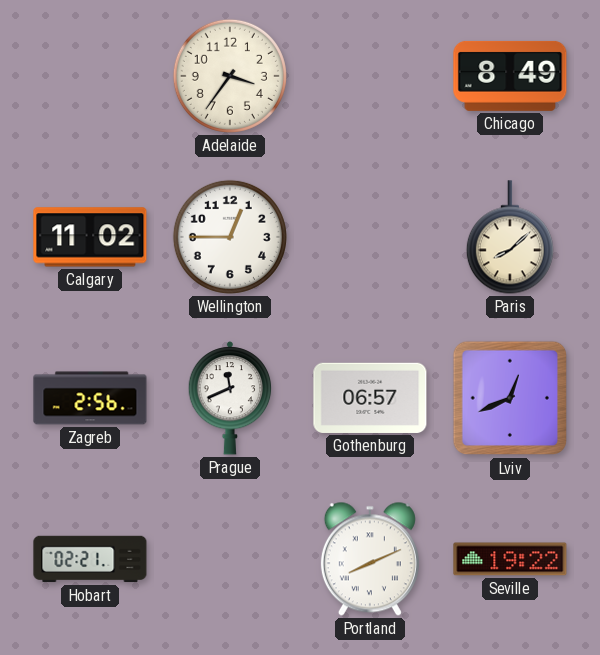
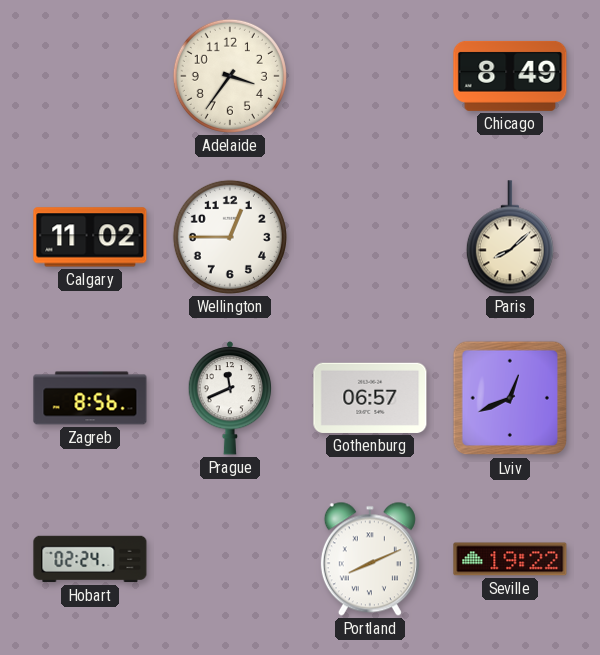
Zagreb: 2:56 -> 8:56 (90, 398)
Hobart: 02:21 -> 02:24 (90, 559)
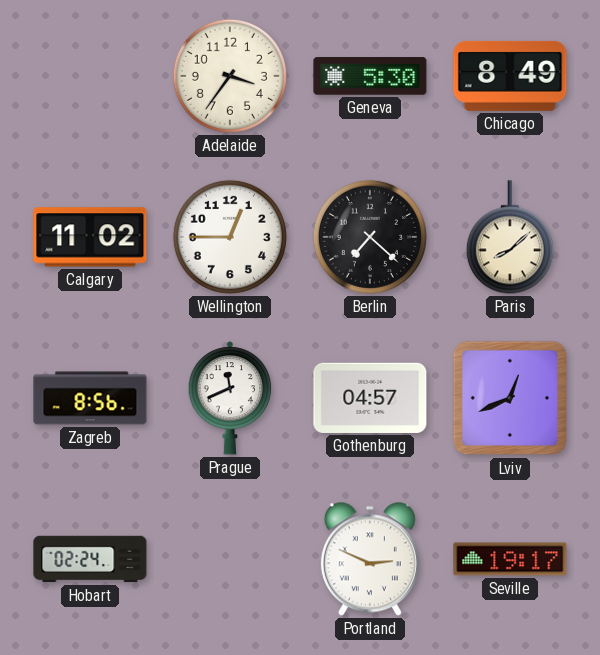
Geneva: none -> 5:30 (370, 76)
Berlin: none -> 7:22 (370, 237)
Gothenburg: 06:57 -> 04:57 (370, 398)
Portland: 8:11 -> 2:49 (370, 559)
Seville: 19:22 -> 19:17 (510, 559)
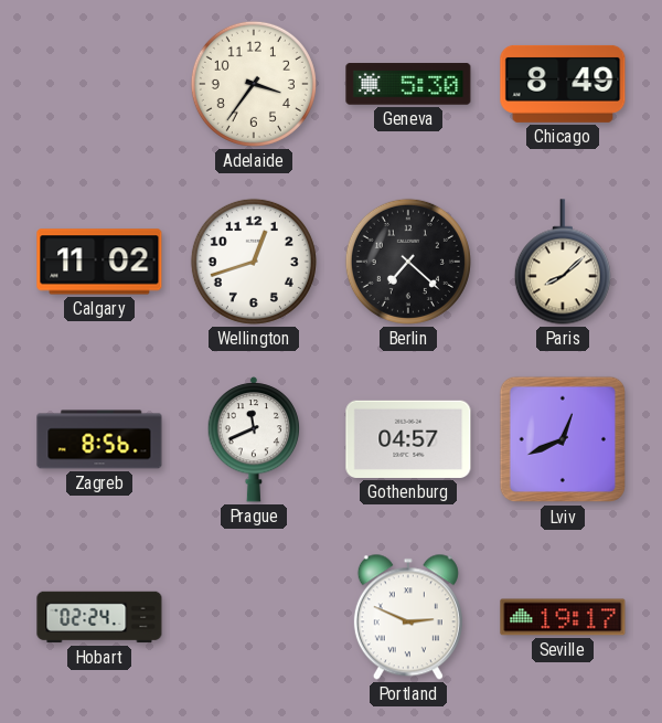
Wellington: 12:45 -> 12:42 (254, 262)
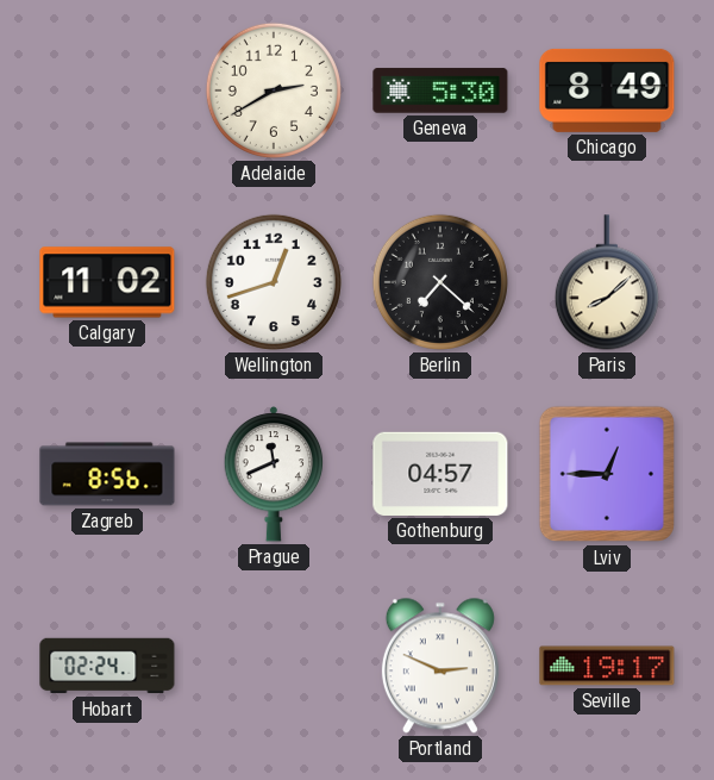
Adelaide: 3:36 -> 2:40 (274, 91)
Lviv: 12:41 -> 12:45 (607, 474)
